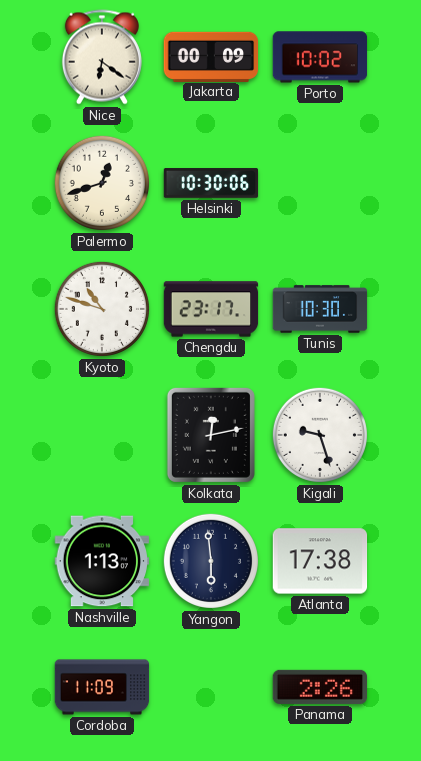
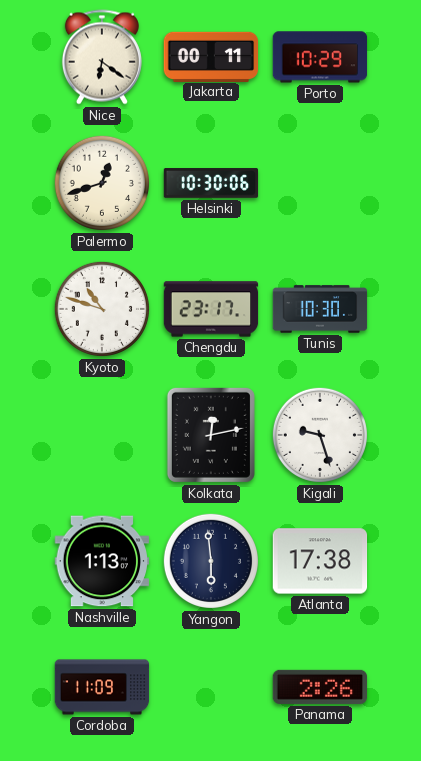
Jakarta: 00:09 -> 00:11 (211, 56)
Porto: 10:02 -> 10:29 (320, 57)
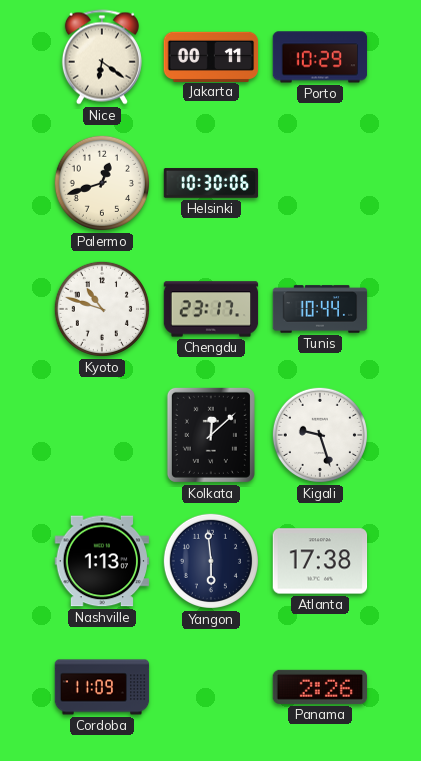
Tunis: 10:30 -> 10:44 (320, 309)
Kolkata: 12:13 -> 12:08 (211, 435)
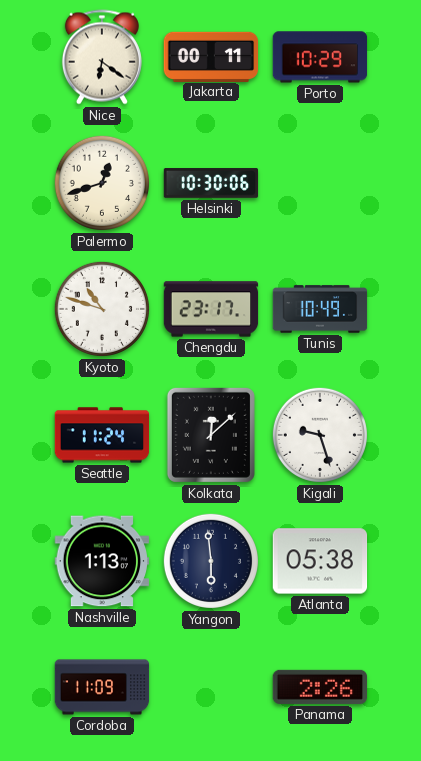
Tunis: 10:44 -> 10:49 (320, 309)
Seattle: none -> 11:24 (102, 435)
Atlanta: 17:38 -> 05:38 (320, 561)
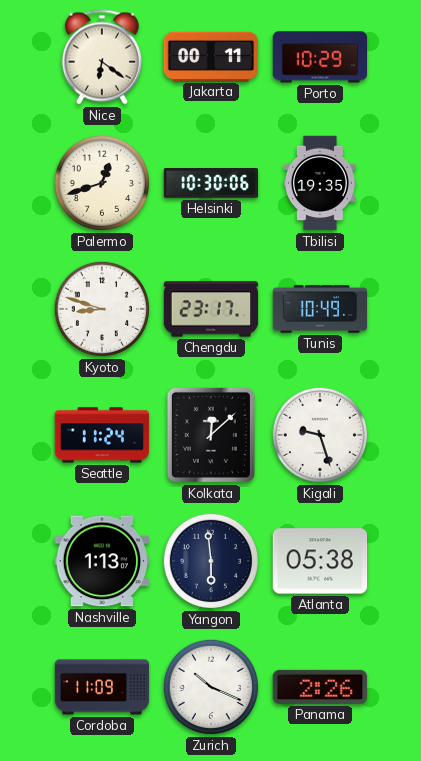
Tbilisi: none -> 19:35 (320, 183)
Kyoto: 10:48 -> 8:48 (102, 309)
Zurich: none -> 10:19 (211, 687)
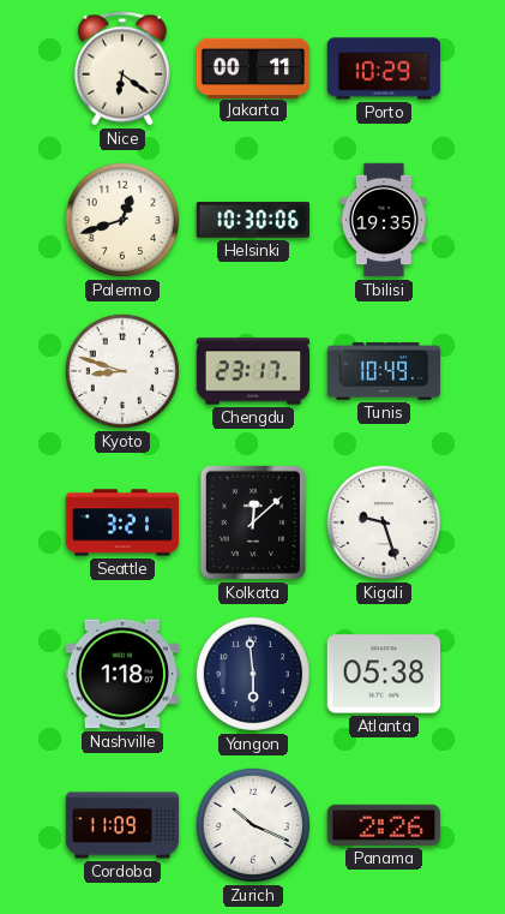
Seattle: 11:24 -> 3:21 (122, 522)
Nashville: 1:13 -> 1:18 (122, 674)
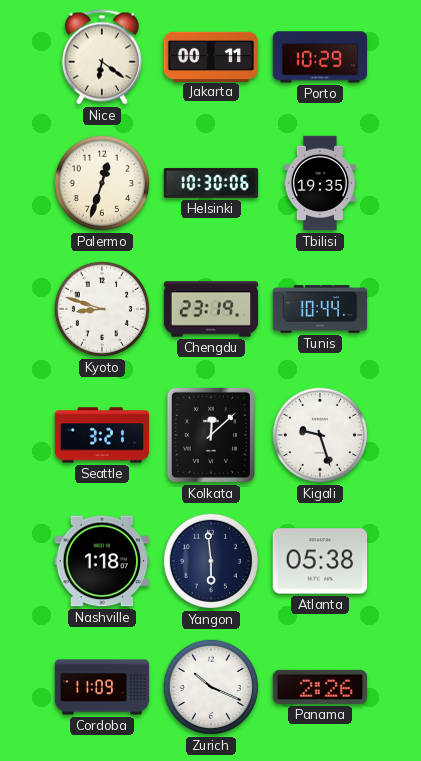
Palermo: 12:42 -> 12:33 (102, 183)
Chengdu: 23:17 -> 23:19 (211, 309)
Tunis: 10:49 -> 10:44 (320, 309)
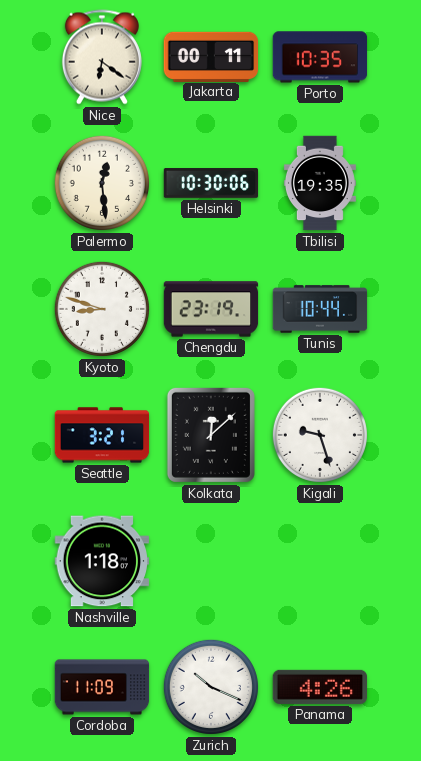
Porto: 10:29 -> 10:35 (320, 57)
Palermo: 12:33 -> 12:29 (102, 183)
Yangon: 5:59 -> none (211, 561)
Atlanta: 05:38 -> none (320, 561)
Panama: 2:26 -> 4:26 (320, 687)
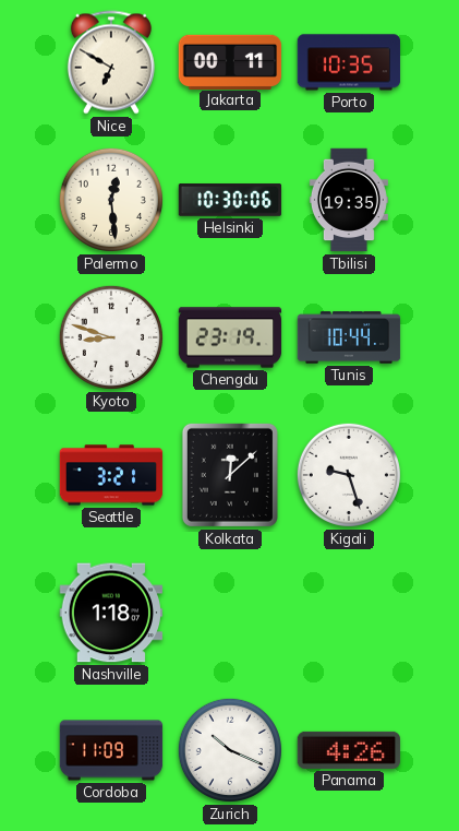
Nice: 6:21 -> 6:50 (111, 62)
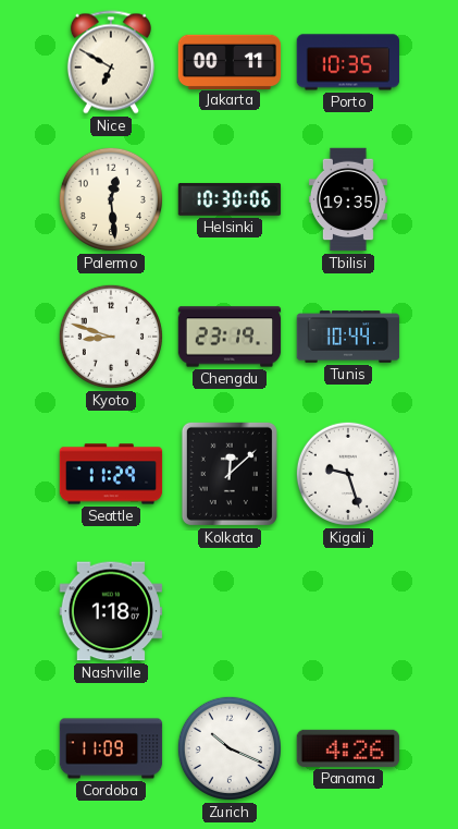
Seattle: 3:21 -> 11:29 (111, 474)
